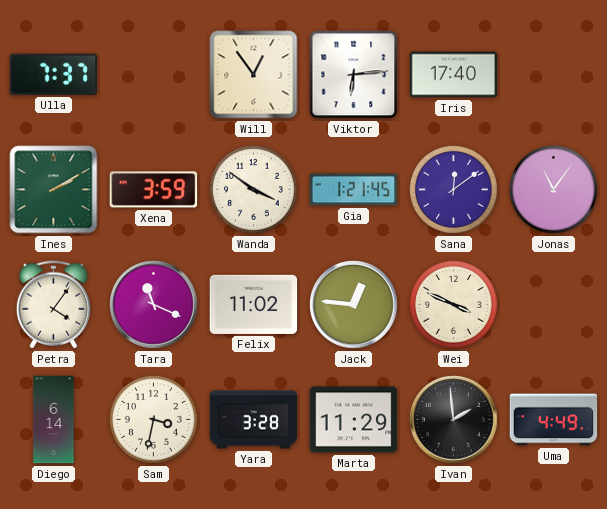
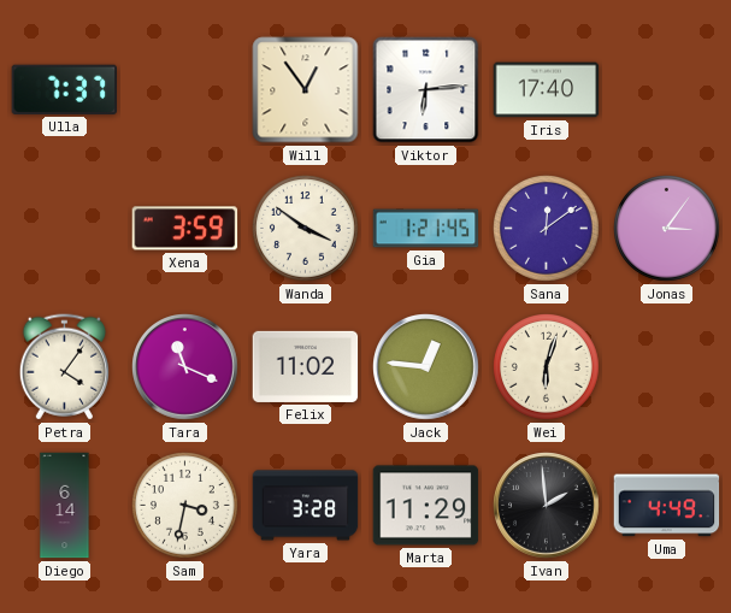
Ines: 2:10 -> none (54, 190)
Jonas: 11:06 -> 3:06 (667, 229)
Wei: 3:49 -> 6:03 (547, 367)
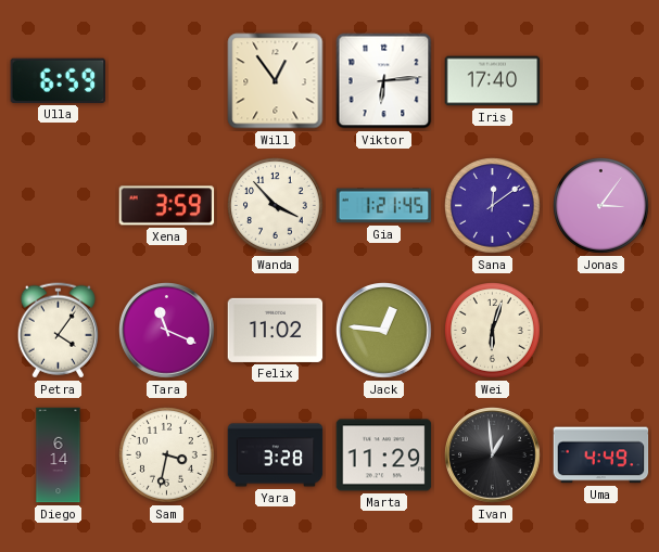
Ulla: 7:37 -> 6:59 (59, 80)
Wanda: 3:51 -> 3:53 (276, 206)
Ivan: 1:59 -> 12:59 (493, 455)
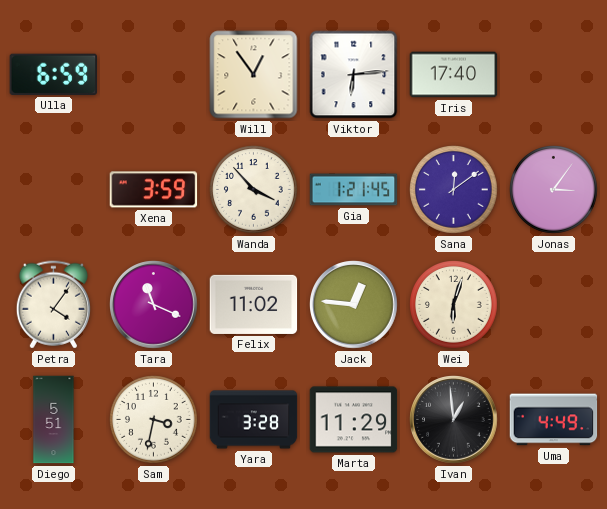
Diego: 6:14 -> 5:51 (54, 420)
